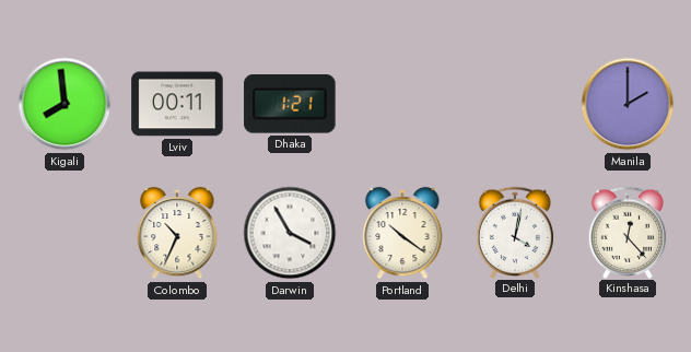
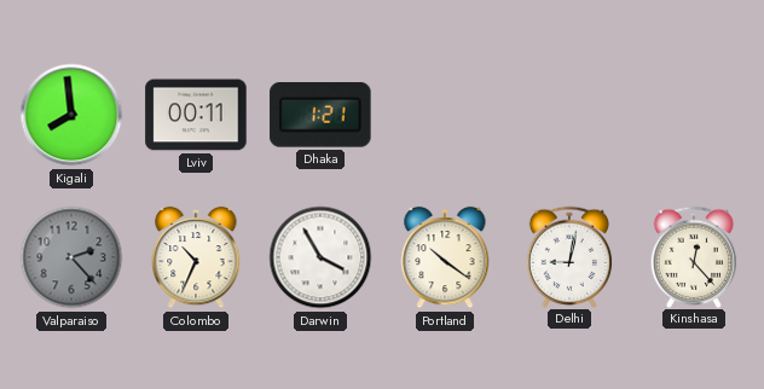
Manila: 2:00 -> none (628, 104)
Valparaiso: none -> 2:23 (71, 257)
Delhi: 4:02 -> 9:02 (569, 256)
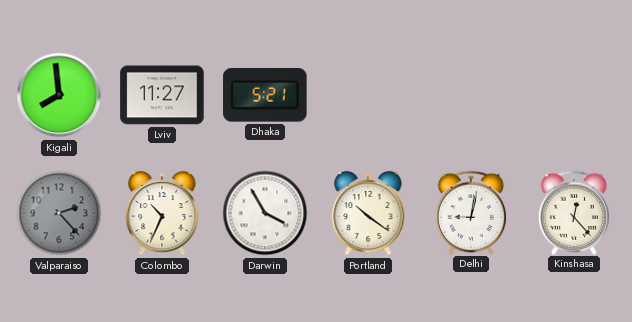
Lviv: 00:11 -> 11:27 (162, 95)
Dhaka: 1:21 -> 5:21 (265, 95)
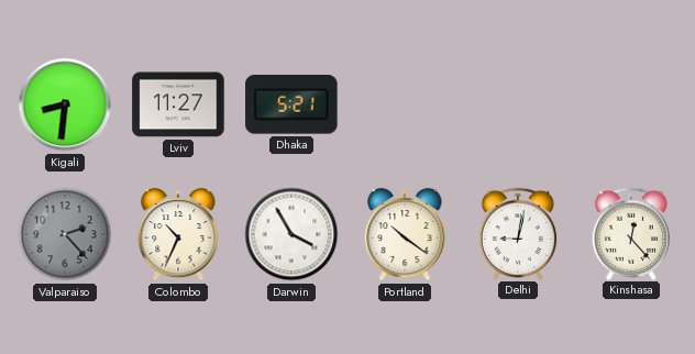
Kigali: 7:59 -> 8:31 (65, 104)
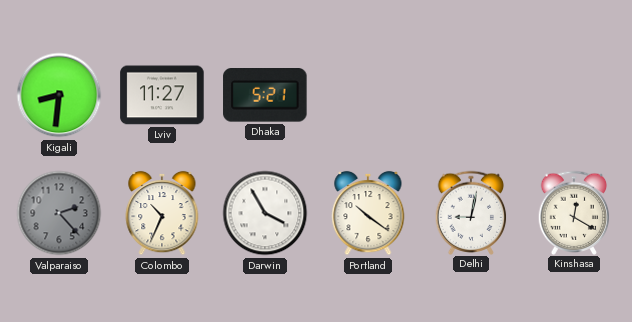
Kinshasa: 12:23 -> 12:20 (574, 212)
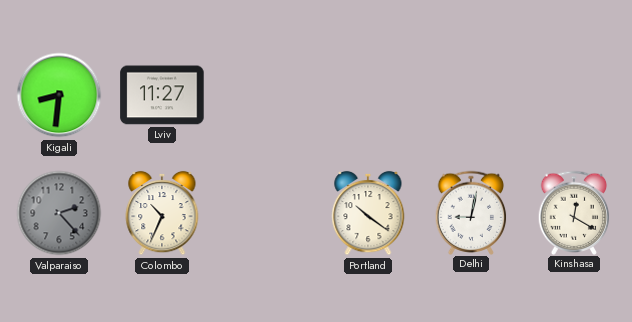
Dhaka: 5:21 -> none (265, 95)
Darwin: 3:55 -> none (265, 213)
